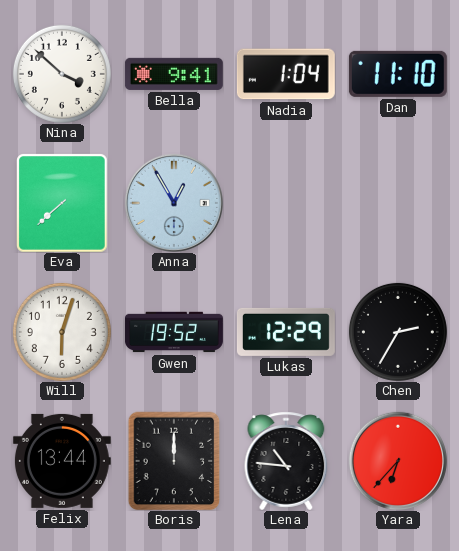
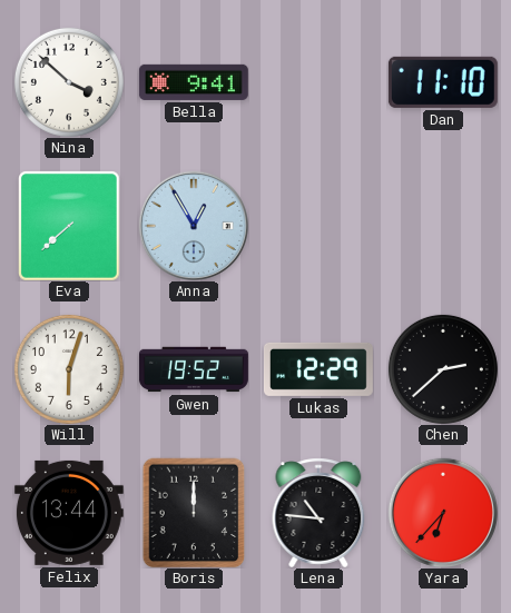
Nadia: 1:04 -> none (286, 74)
Chen: 2:35 -> 2:38 (443, 369)
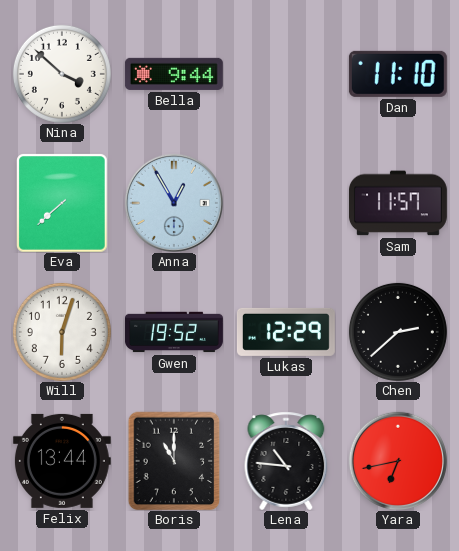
Bella: 9:41 -> 9:44 (174, 74)
Sam: none -> 11:57 (398, 203)
Boris: 12:00 -> 11:00 (174, 461)
Yara: 6:37 -> 6:43 (398, 461)
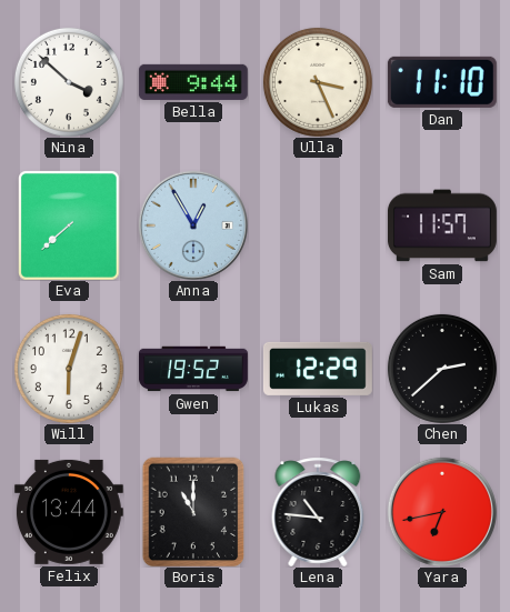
Ulla: none -> 3:26 (318, 82)
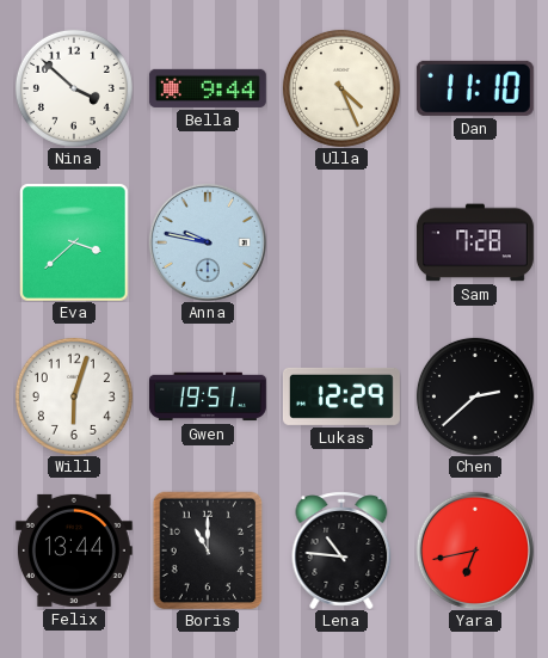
Ulla: 3:26 -> 4:26 (341, 88)
Eva: 7:38 -> 3:38 (74, 242)
Anna: 12:55 -> 9:47 (208, 242)
Sam: 11:57 -> 7:28 (475, 242)
Gwen: 19:52 -> 19:51 (208, 396)
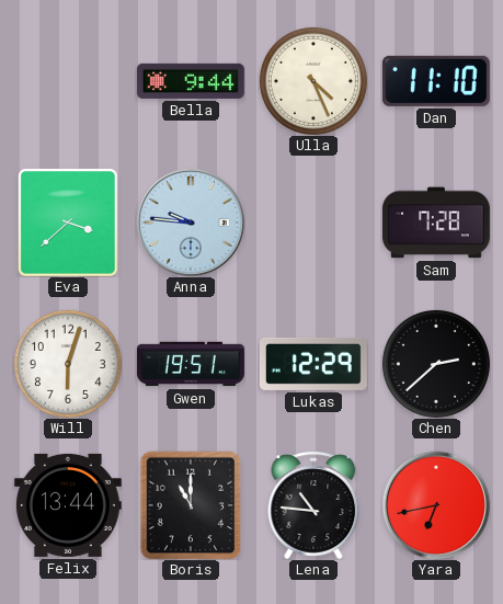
Nina: 3:52 -> none (74, 88)
Anna: 9:47 -> 9:46 (191, 223)
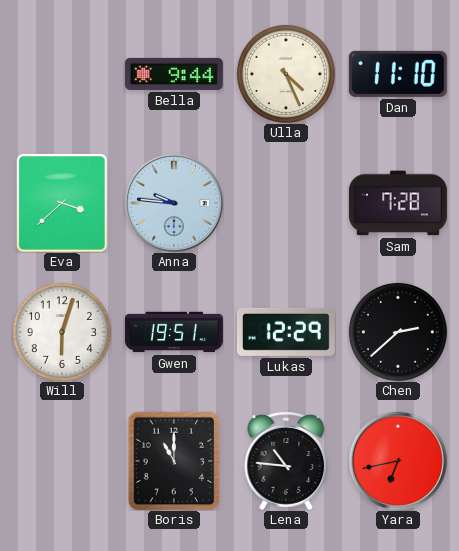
Felix: 13:44 -> none (68, 505)
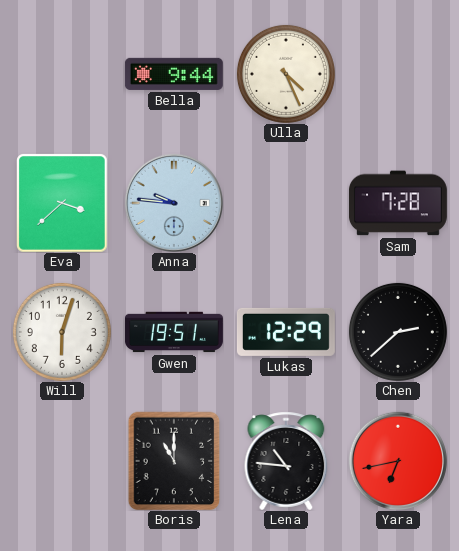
Dan: 11:10 -> none (398, 74)
